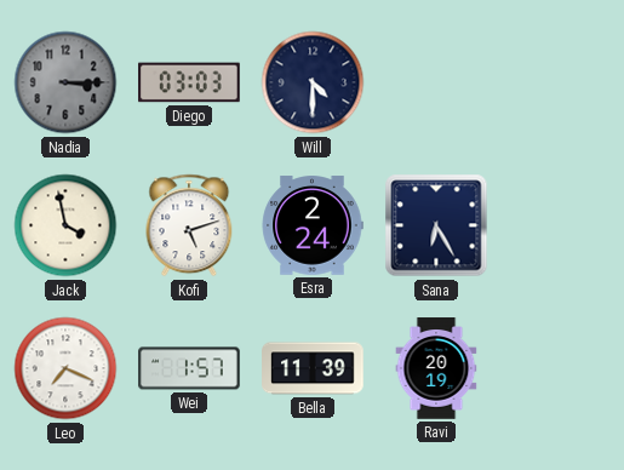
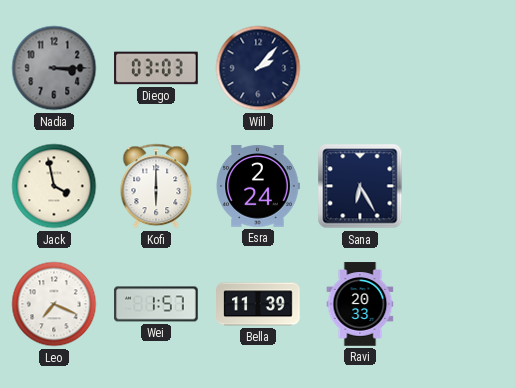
Will: 4:30 -> 2:07 (258, 68)
Kofi: 5:12 -> 6:00 (156, 186)
Ravi: 20:19 -> 20:33 (360, 304)
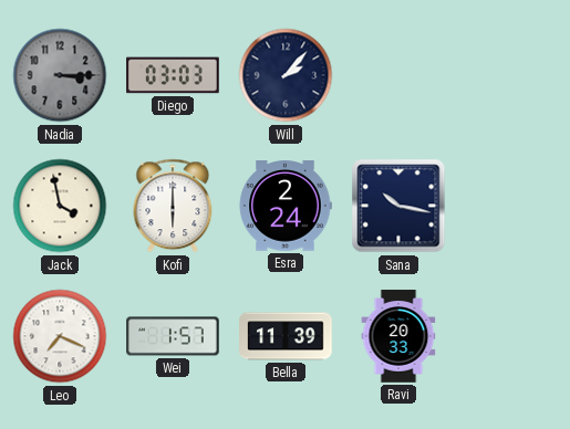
Sana: 6:25 -> 10:17 (398, 206)
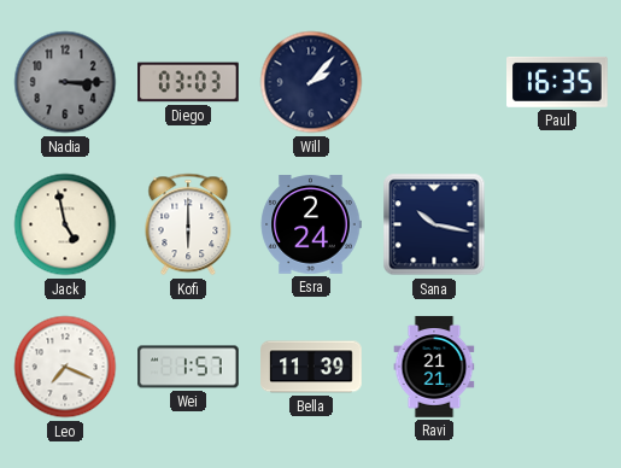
Paul: none -> 16:35 (557, 82)
Jack: 3:58 -> 4:58 (65, 224)
Ravi: 20:33 -> 21:21 (434, 367)
